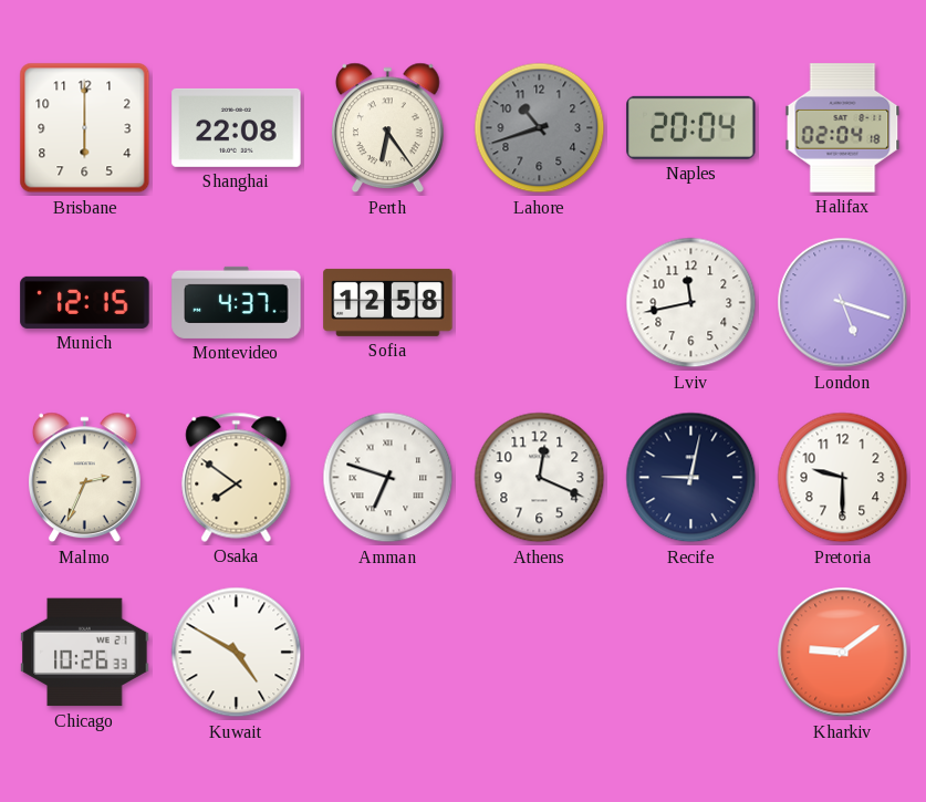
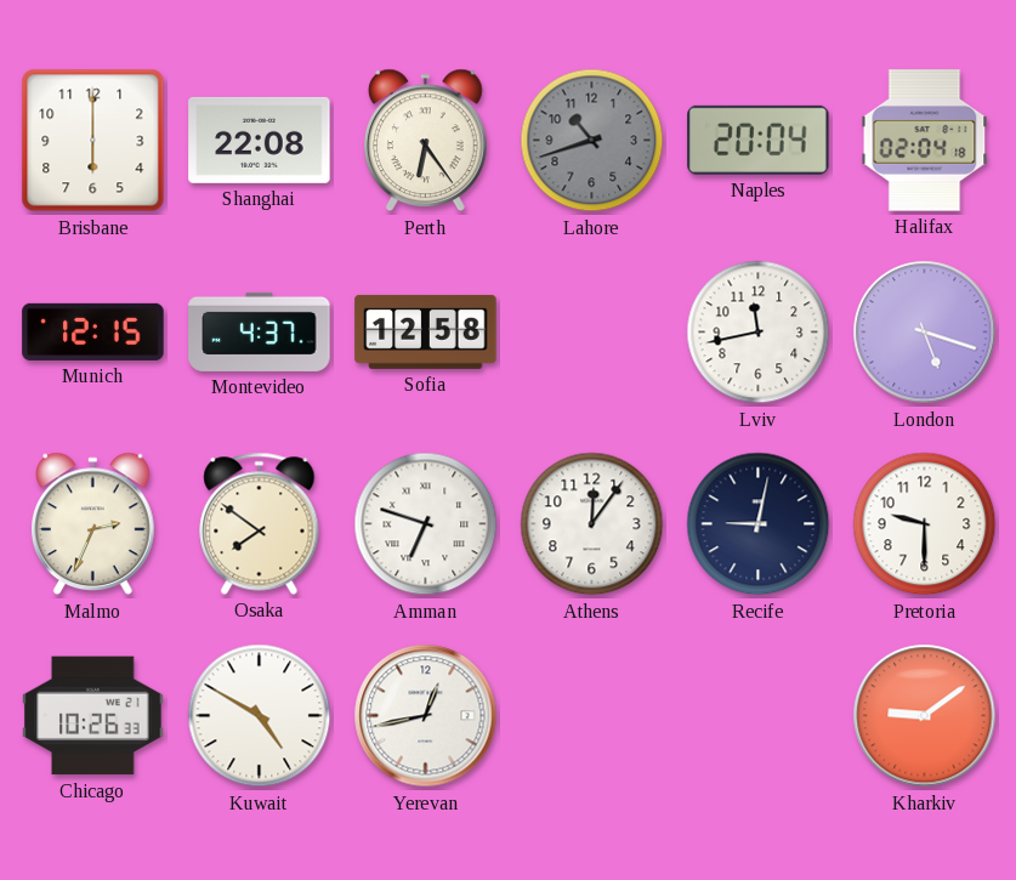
Athens: 12:19 -> 12:06 (592, 524)
Yerevan: none -> 12:43 (426, 716)
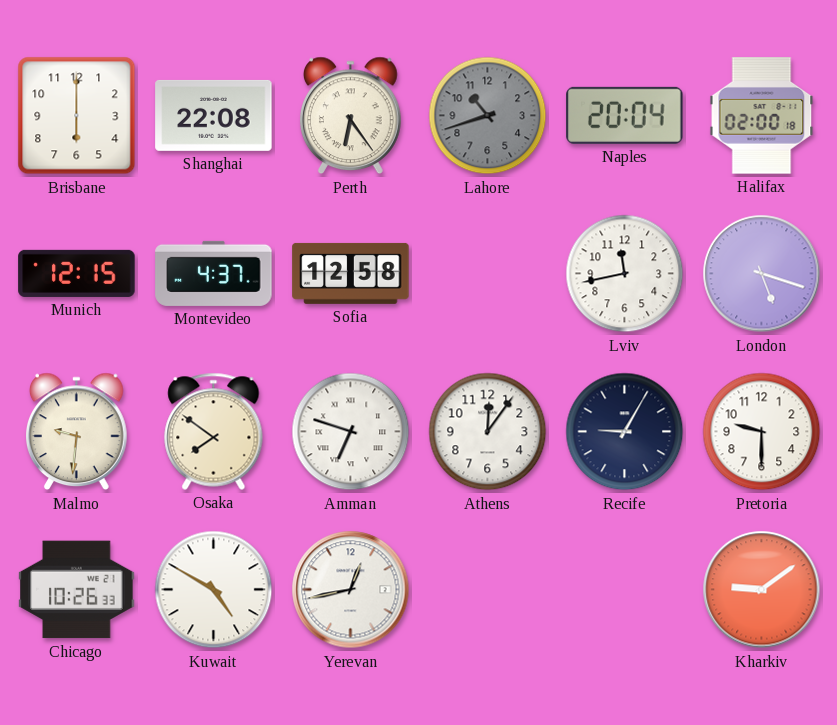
Halifax: 02:04 -> 02:00 (762, 116)
Malmo: 2:34 -> 9:31 (77, 432)
Recife: 9:02 -> 9:05 (625, 432)
